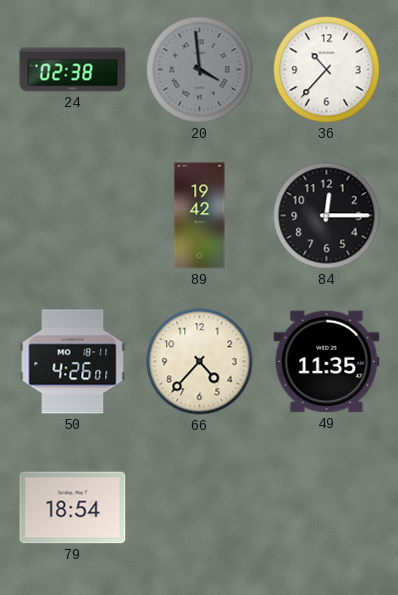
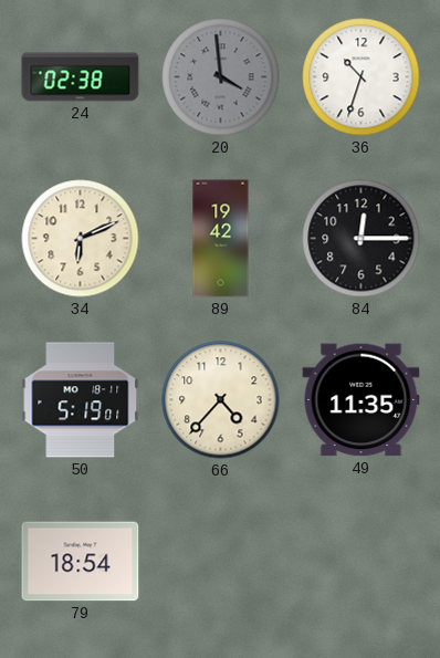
36: 10:37 -> 10:33 (362, 77)
34: none -> 6:11 (81, 239)
50: 4:26 -> 5:19 (81, 400)
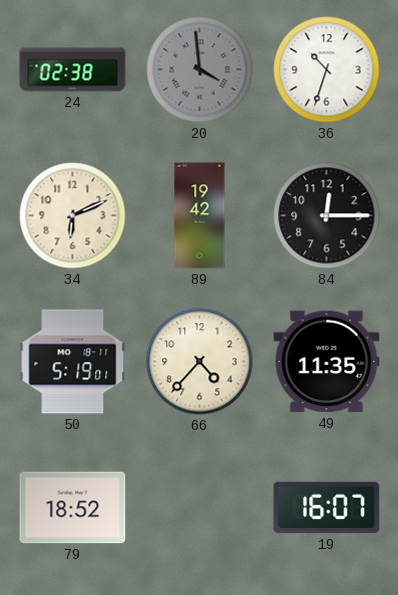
79: 18:54 -> 18:52 (73, 508)
19: none -> 16:07 (327, 508)
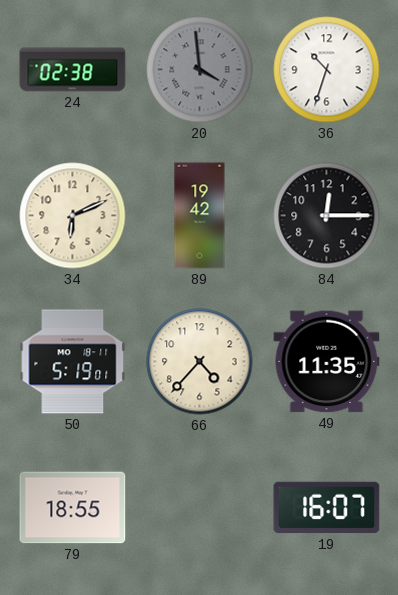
79: 18:52 -> 18:55 (73, 508)
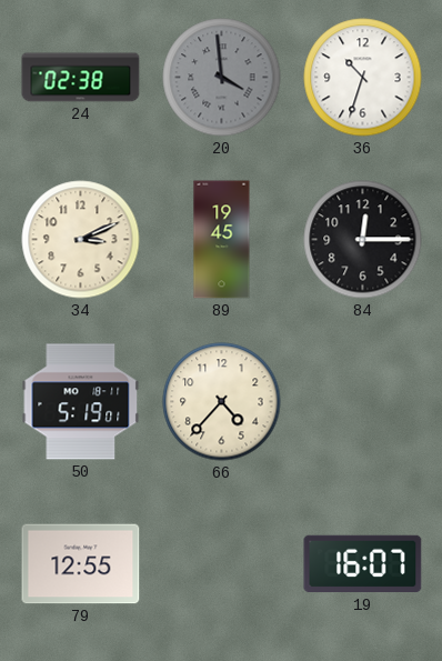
34: 6:11 -> 3:11 (81, 240)
89: 19:42 -> 19:45 (222, 240)
49: 11:35 -> none (327, 362)
79: 18:55 -> 12:55 (81, 564)
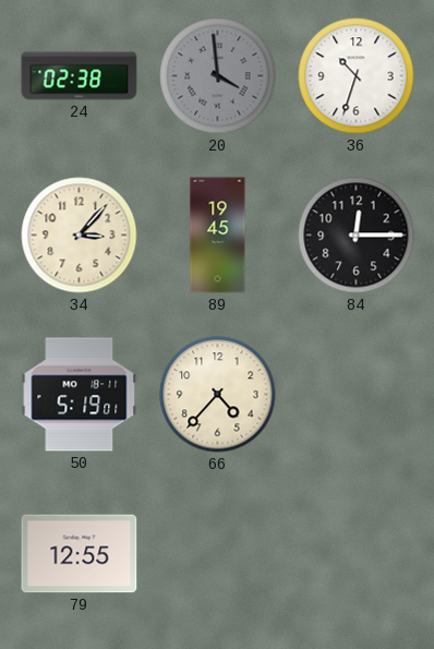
34: 3:11 -> 3:07 (80, 236)
19: 16:07 -> none (363, 564)
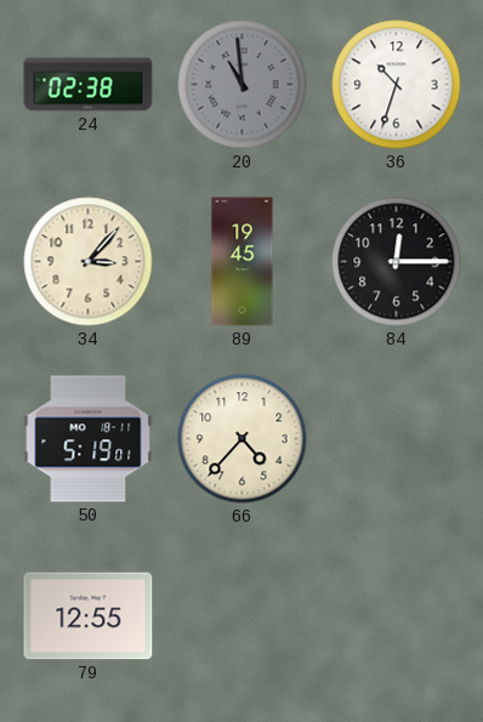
20: 3:59 -> 10:59 (243, 85)
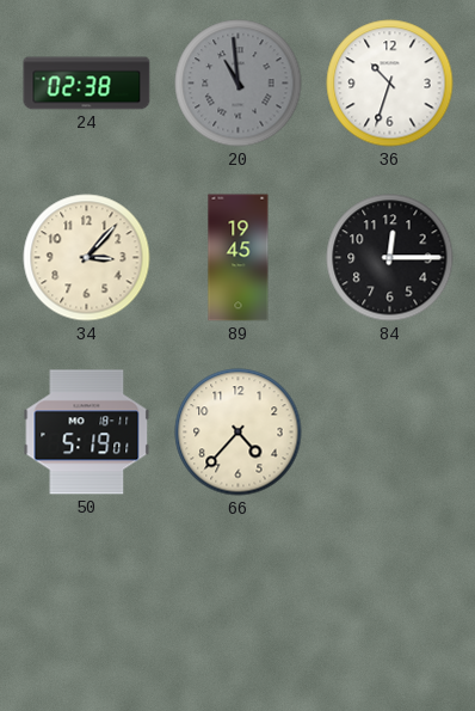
79: 12:55 -> none (89, 616)
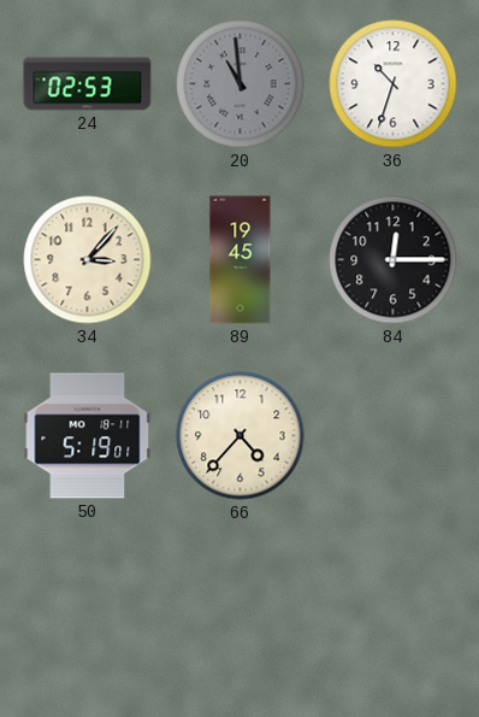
24: 02:38 -> 02:53 (88, 84)
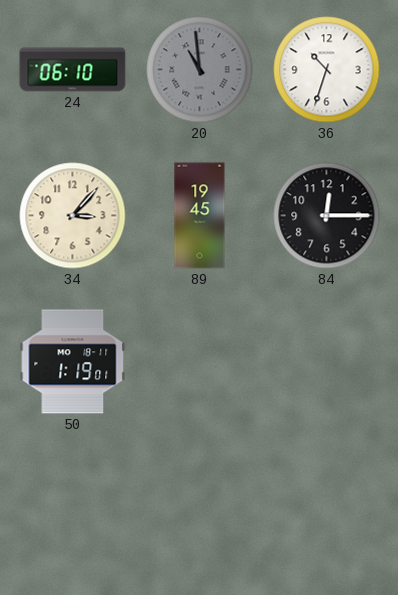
24: 02:53 -> 06:10 (73, 70)
50: 5:19 -> 1:19 (73, 362)
66: 4:37 -> none (241, 436)
